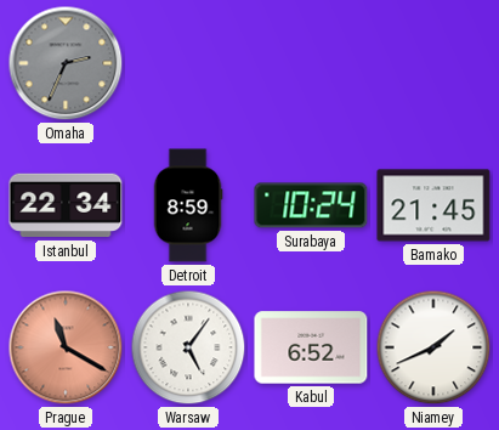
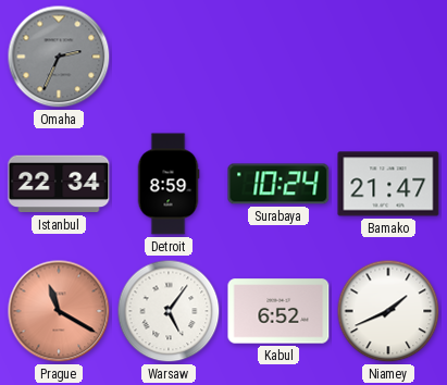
Bamako: 21:45 -> 21:47 (388, 184)
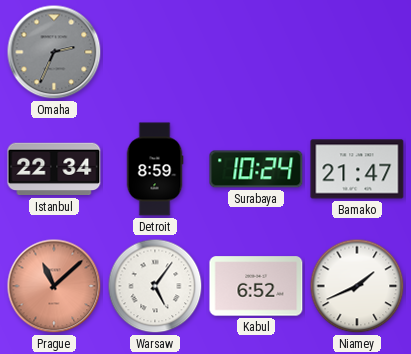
Prague: 11:20 -> 11:08 (54, 286)
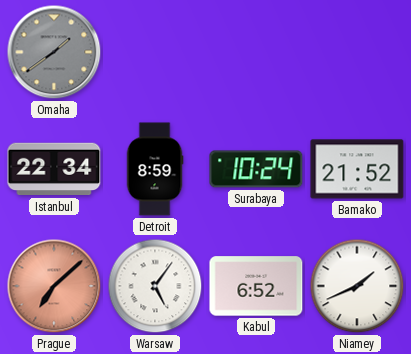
Omaha: 2:34 -> 1:39 (54, 52)
Bamako: 21:47 -> 21:52 (357, 169)
Prague: 11:08 -> 7:08 (54, 286)
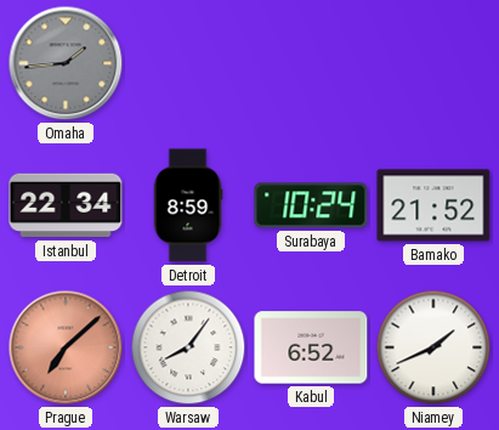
Omaha: 1:39 -> 1:44 (66, 63)
Warsaw: 5:06 -> 8:06 (188, 347)
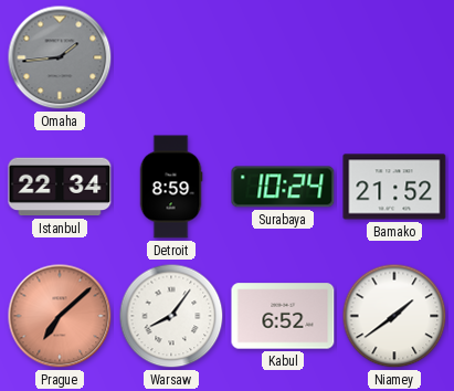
Niamey: 1:41 -> 1:39 (394, 316)
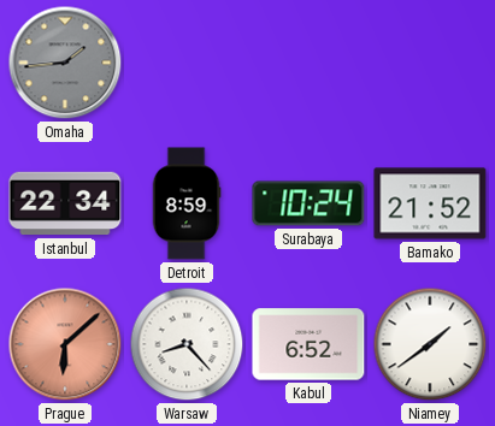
Prague: 7:08 -> 6:08 (65, 344)
Warsaw: 8:06 -> 8:23 (187, 344)
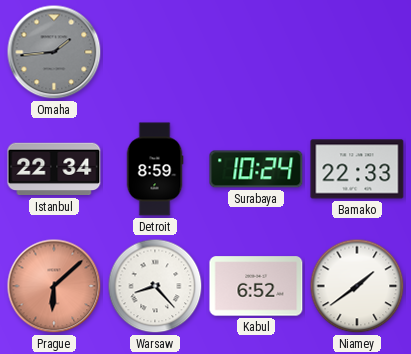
Bamako: 21:52 -> 22:33 (357, 169)
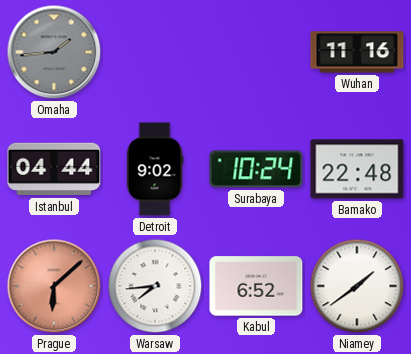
Wuhan: none -> 11:16 (357, 52)
Istanbul: 22:34 -> 04:44 (54, 169)
Detroit: 8:59 -> 9:02 (155, 169)
Bamako: 22:33 -> 22:48 (357, 169)
Warsaw: 8:23 -> 7:44 (155, 286)
